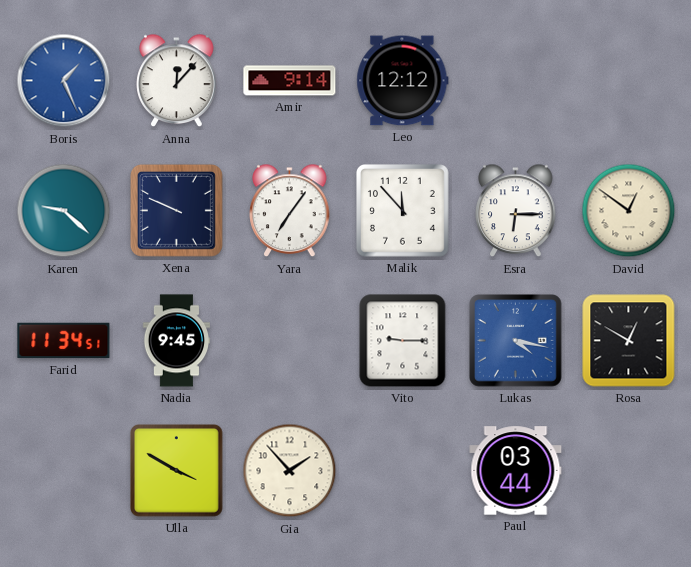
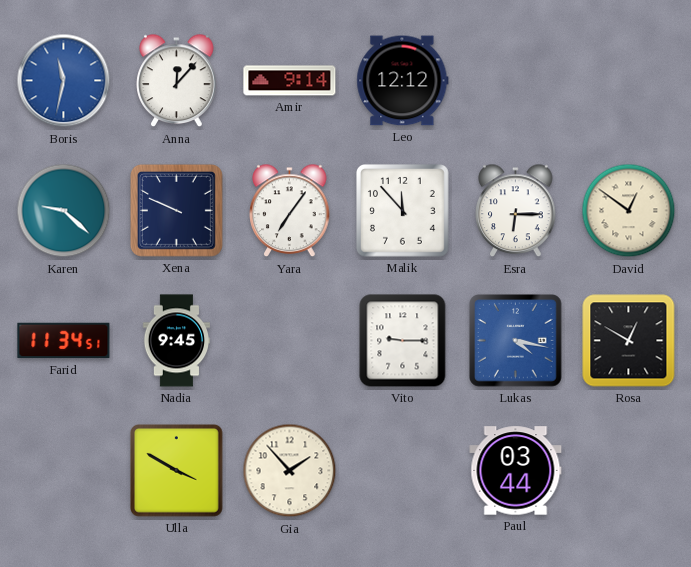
Boris: 1:26 -> 11:32 (64, 81)
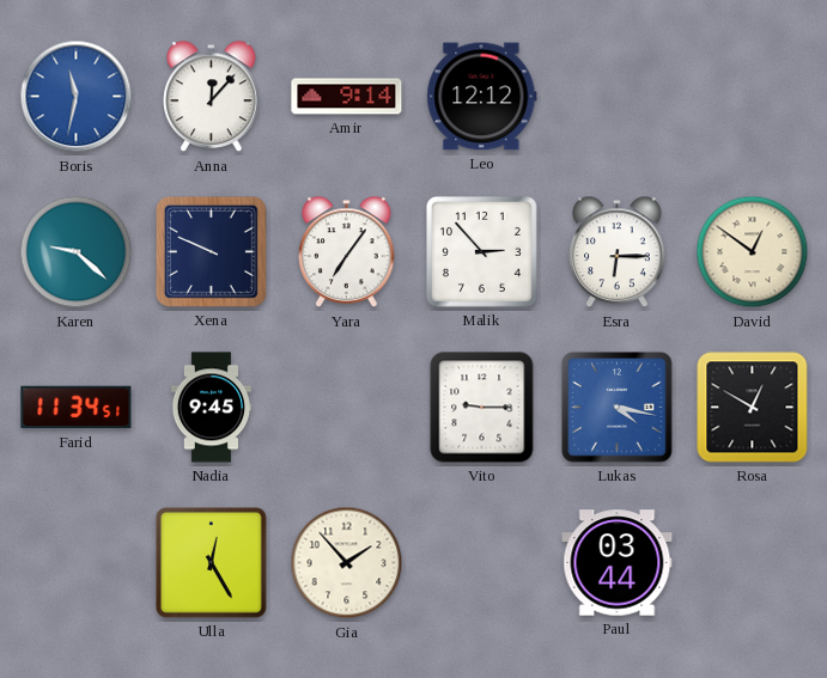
Malik: 11:53 -> 2:53 (482, 252)
Ulla: 3:50 -> 12:25 (212, 563)
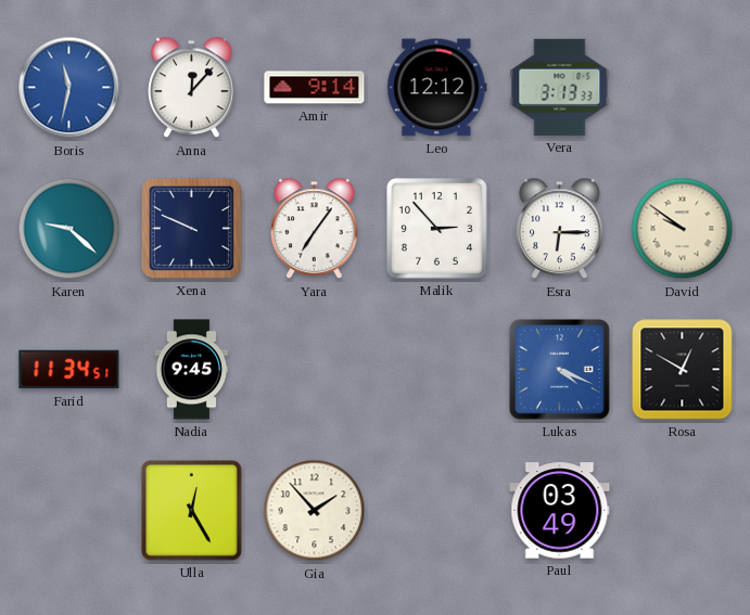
Vera: none -> 3:13 (560, 87)
David: 12:51 -> 9:51 (683, 229)
Vito: 9:15 -> none (482, 408)
Lukas: 4:17 -> 4:19 (560, 370)
Paul: 03:44 -> 03:49 (560, 511)
